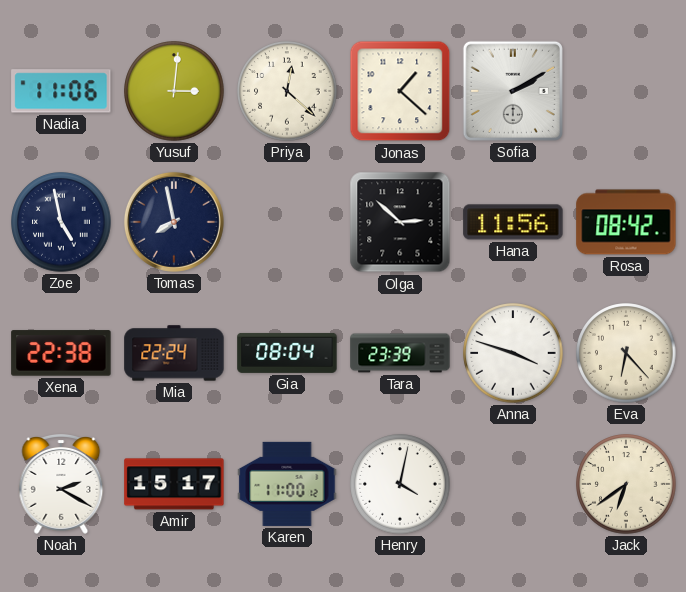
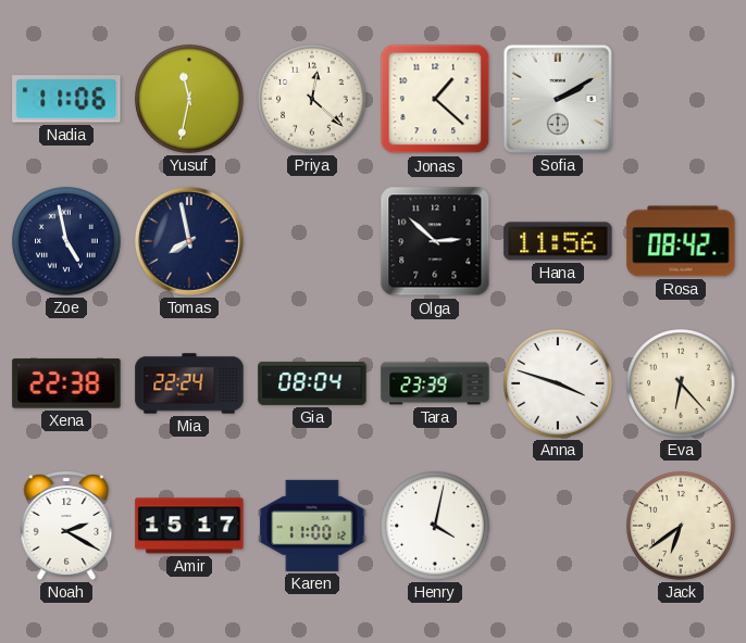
Yusuf: 3:01 -> 11:32 (189, 99)
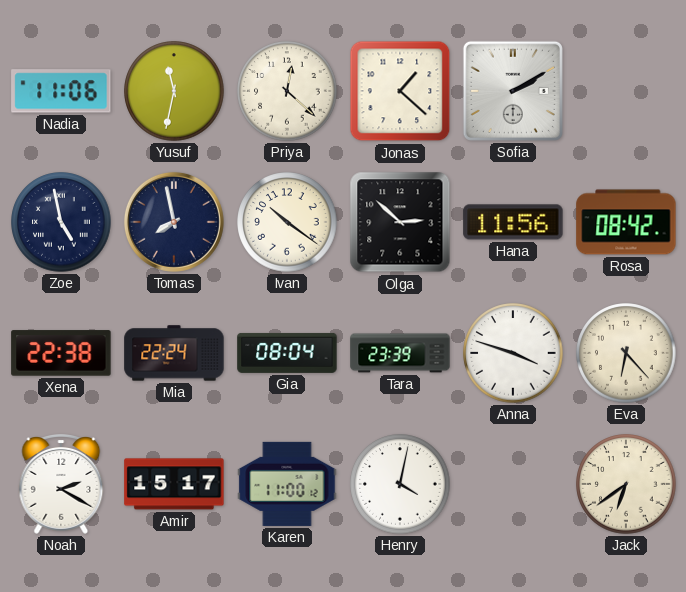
Ivan: none -> 10:21 (287, 222)
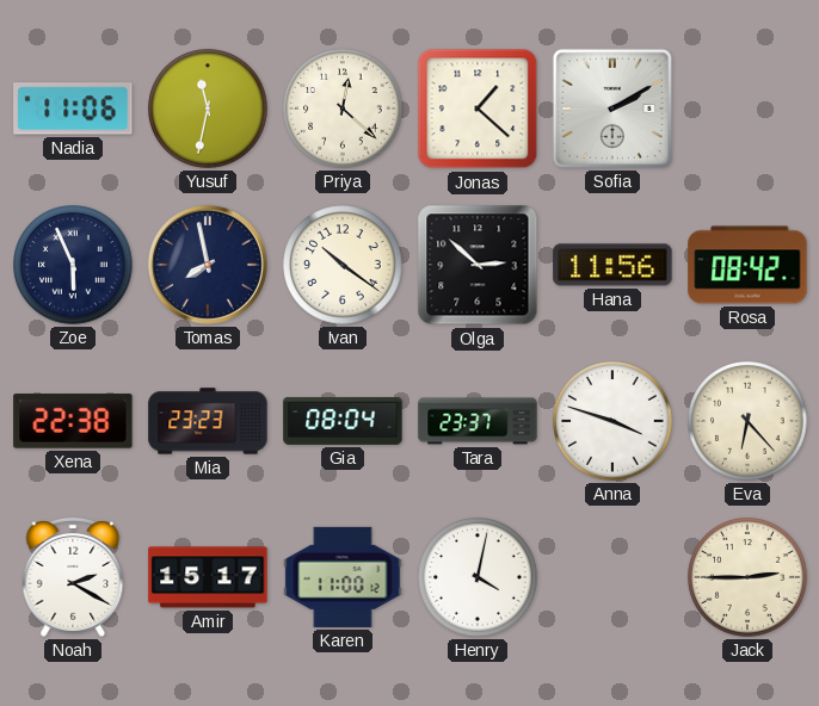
Zoe: 4:58 -> 5:56 (73, 265)
Mia: 22:24 -> 23:23 (208, 421)
Tara: 23:39 -> 23:37 (478, 421)
Jack: 6:39 -> 2:45 (747, 577)
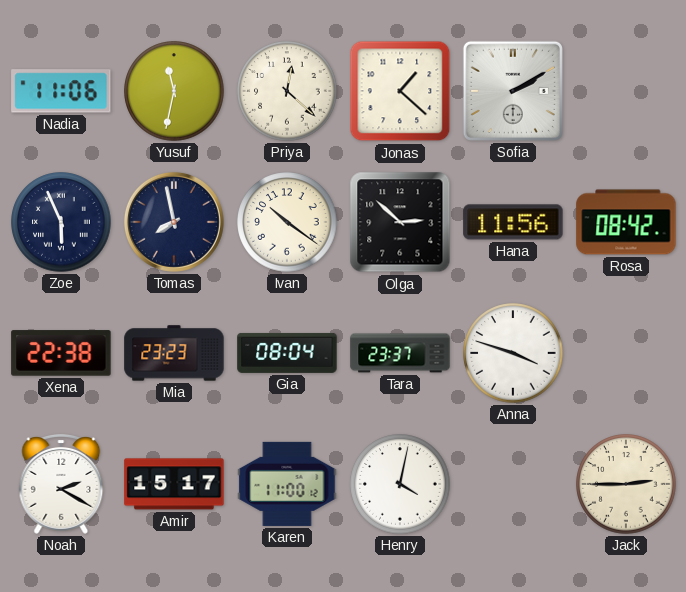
Eva: 6:23 -> none (747, 421)
